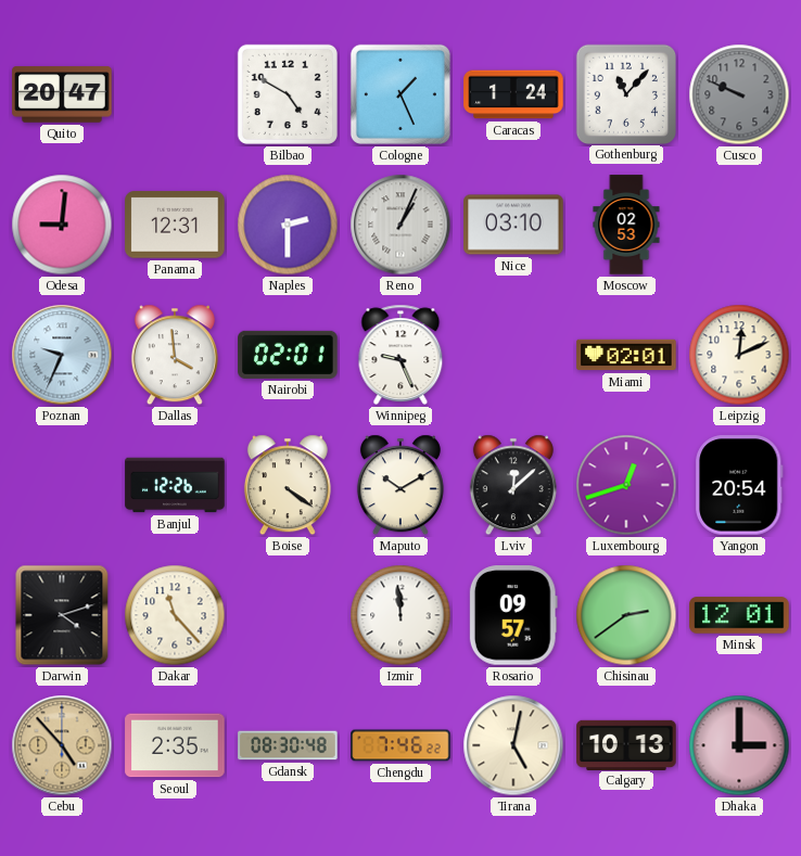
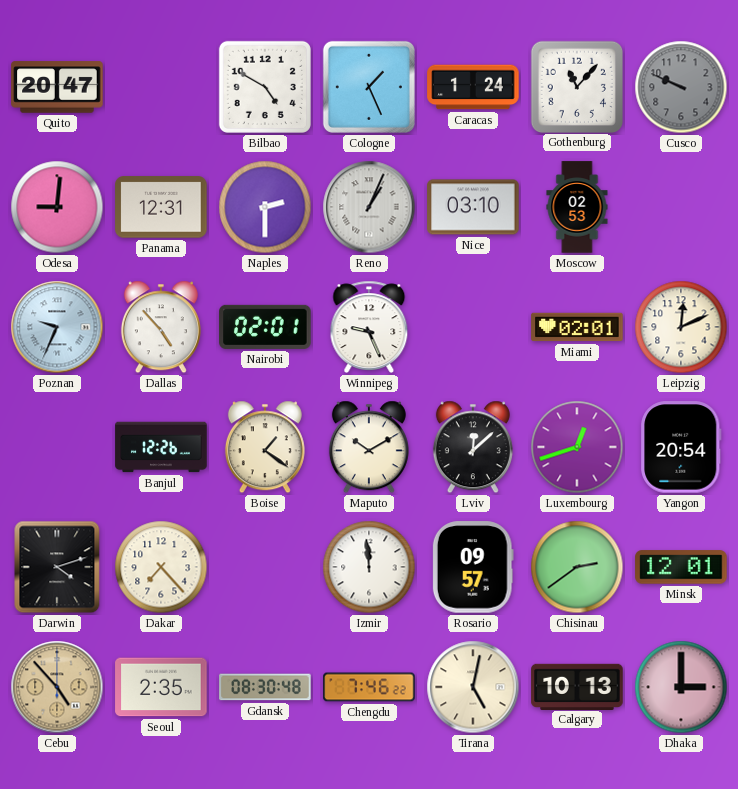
Dallas: 3:59 -> 4:53 (161, 327)
Boise: 4:21 -> 1:21 (265, 447)
Dakar: 11:23 -> 7:23 (161, 567)
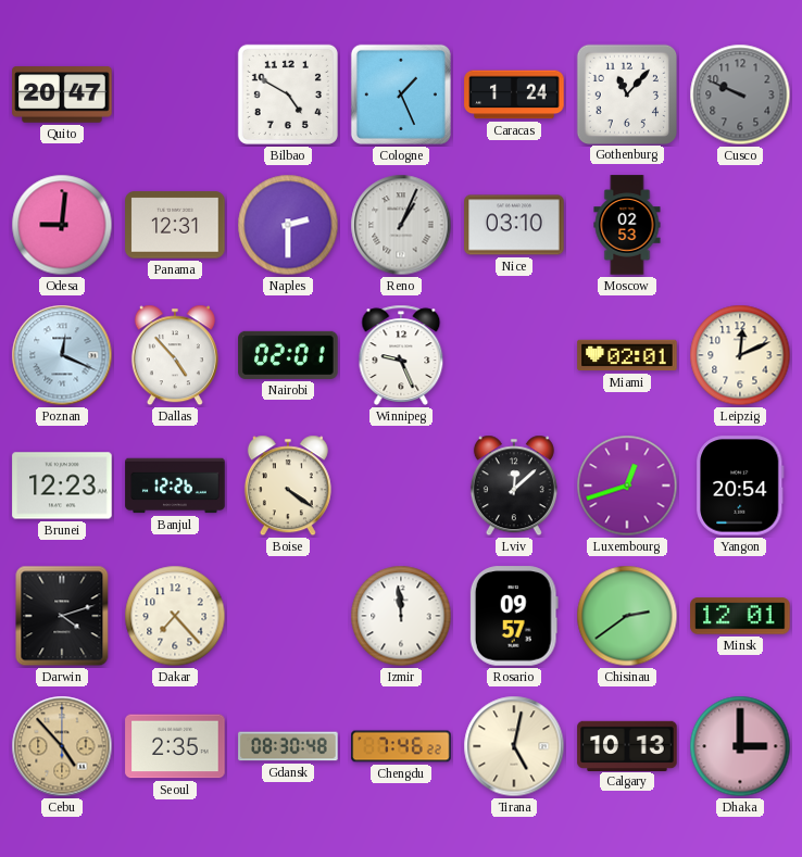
Poznan: 9:34 -> 12:19 (62, 355)
Brunei: none -> 12:23 (62, 486)
Boise: 1:21 -> 4:21 (288, 486)
Maputo: 10:10 -> none (369, 447)
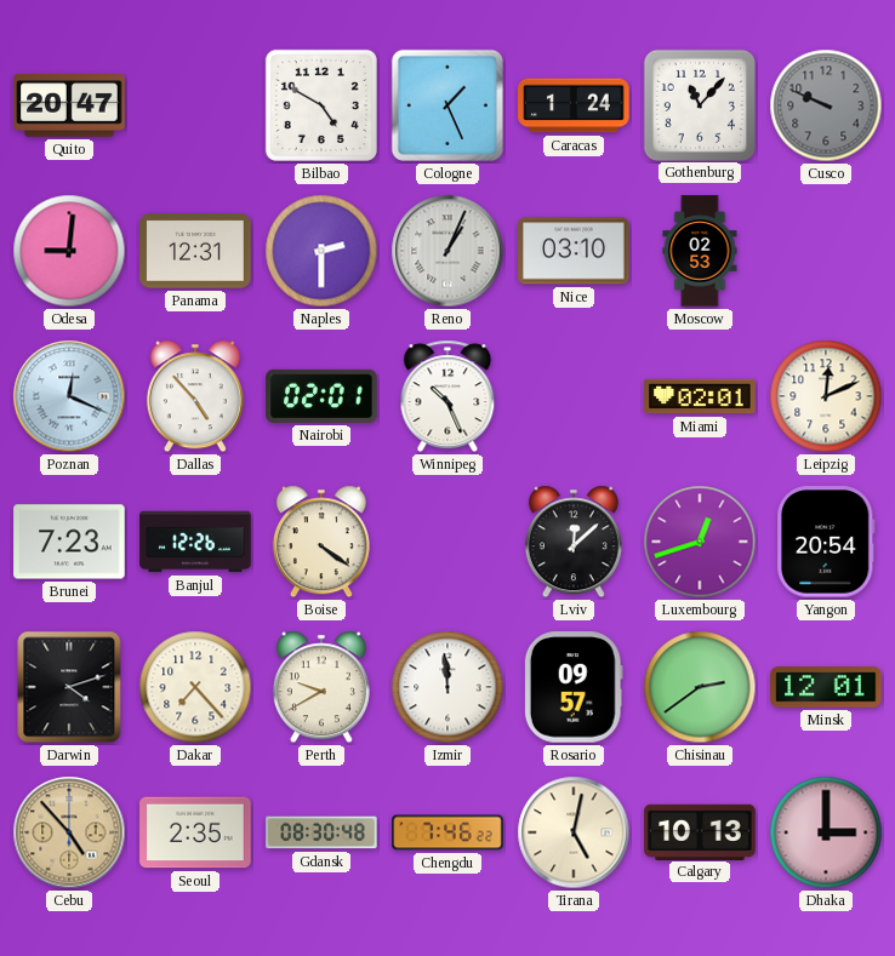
Winnipeg: 9:26 -> 10:26 (447, 396)
Brunei: 12:23 -> 7:23 (69, 542)
Perth: none -> 9:40 (321, 687)
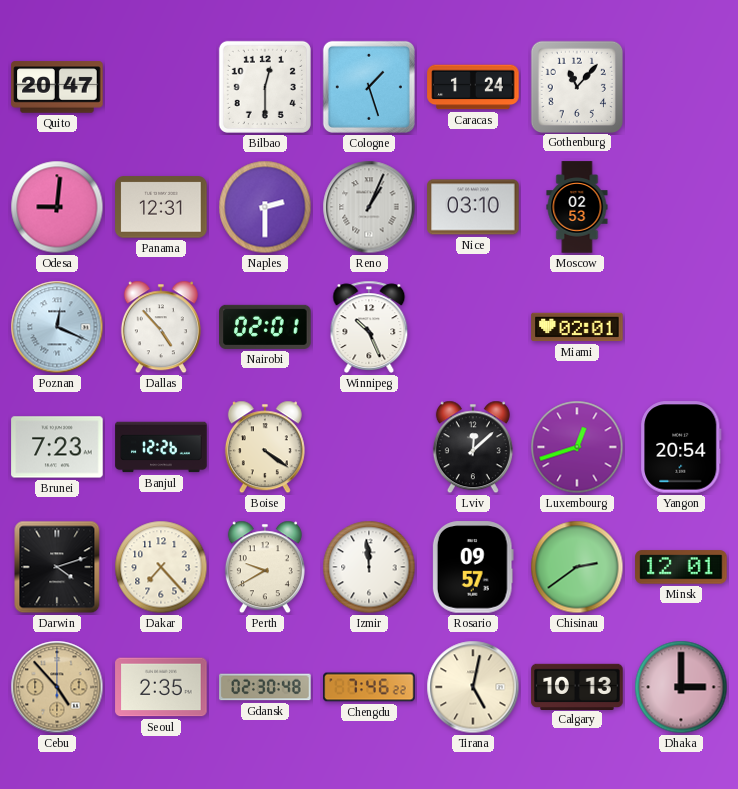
Bilbao: 4:50 -> 12:30 (265, 87)
Cologne: 1:26 -> 1:27 (369, 87)
Cusco: 9:49 -> none (826, 105)
Leipzig: 12:11 -> none (826, 396)
Gdansk: 08:30 -> 02:30 (265, 687)
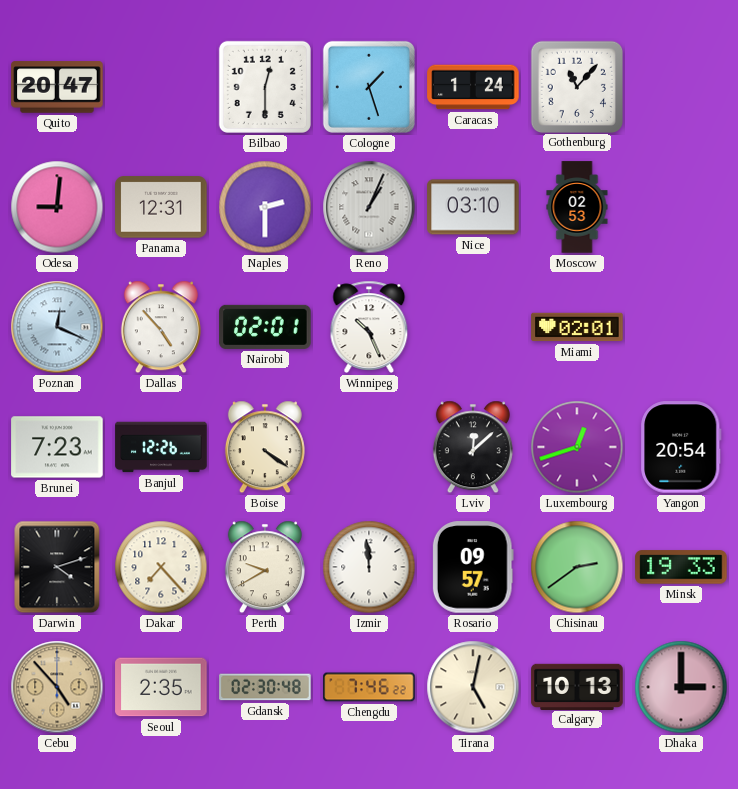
Minsk: 12:01 -> 19:33 (681, 567)
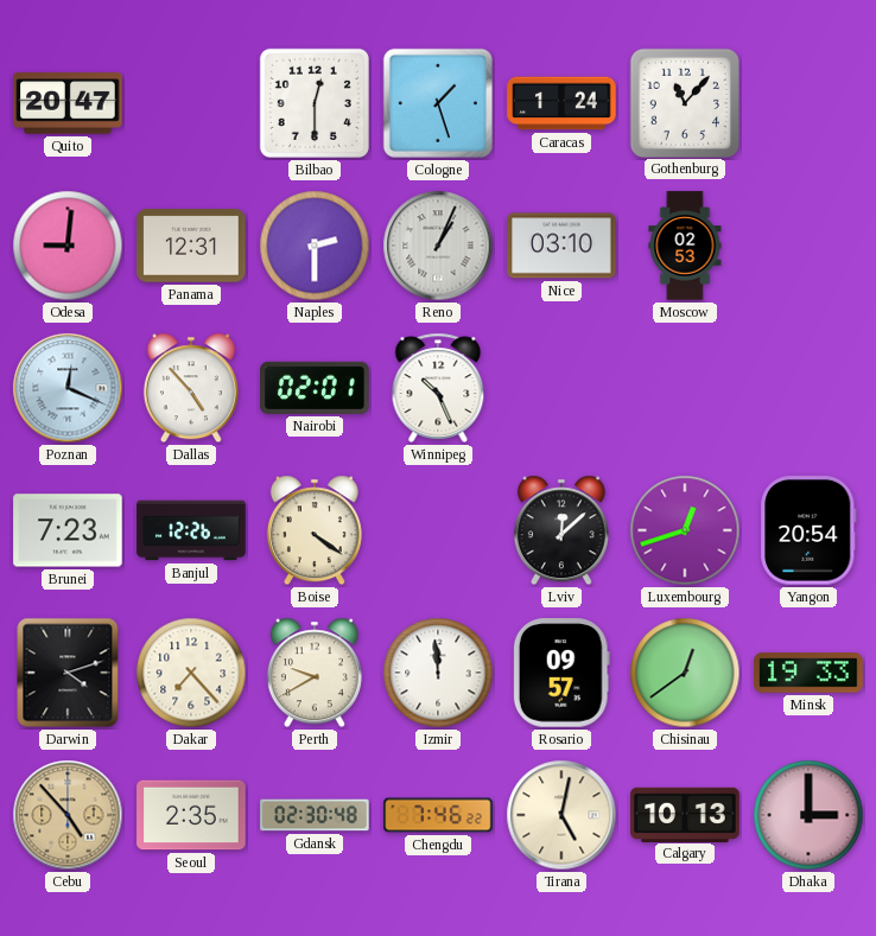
Miami: 02:01 -> none (577, 327)
Chisinau: 2:39 -> 12:39 (685, 673)
